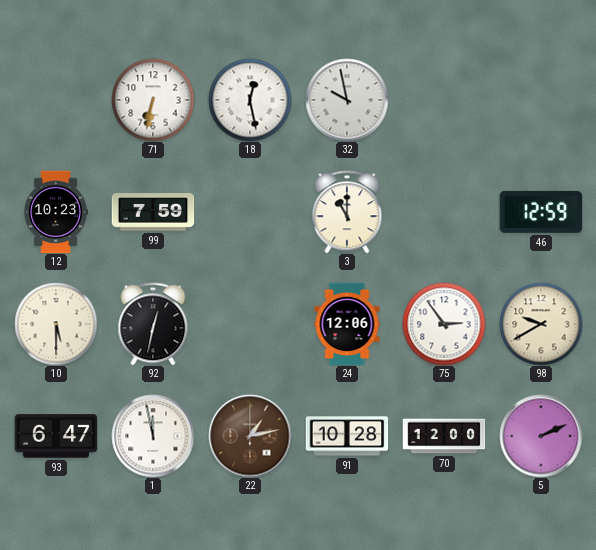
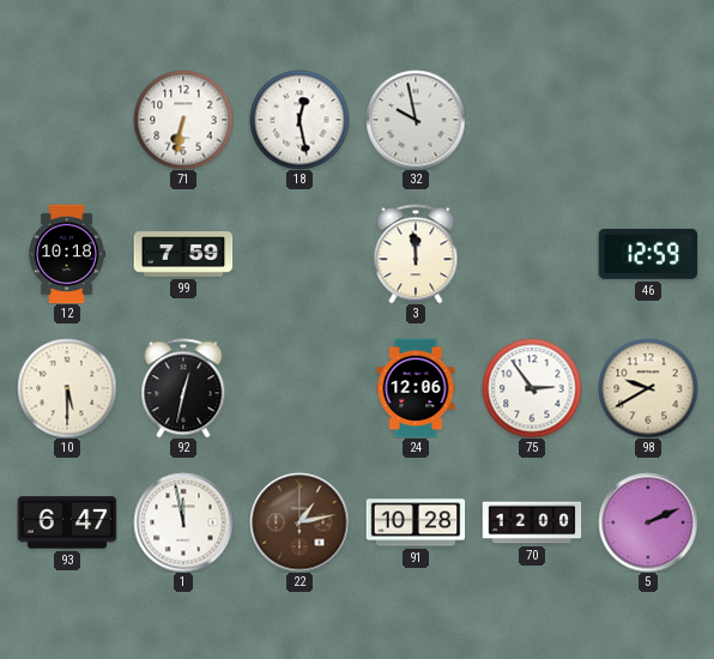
12: 10:23 -> 10:18 (67, 254)
3: 11:00 -> 11:59 (416, 254)
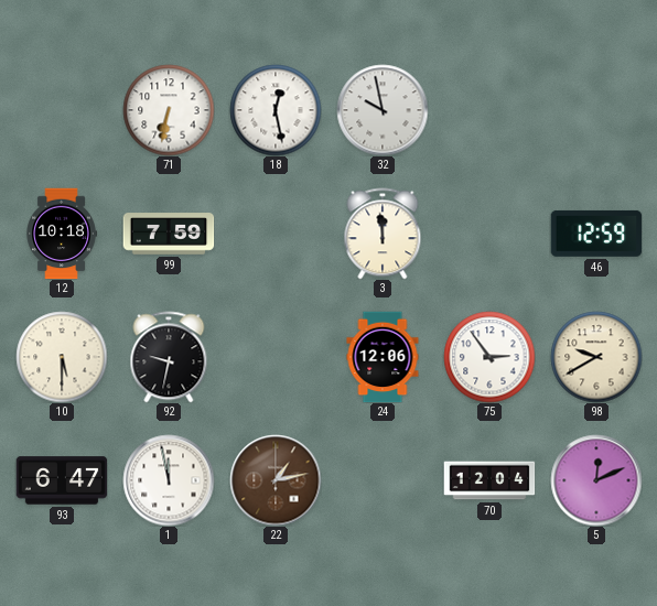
92: 12:32 -> 9:32 (169, 357)
91: 10:28 -> none (416, 522)
70: 12:00 -> 12:04 (489, 480)
5: 2:11 -> 12:11 (596, 480)
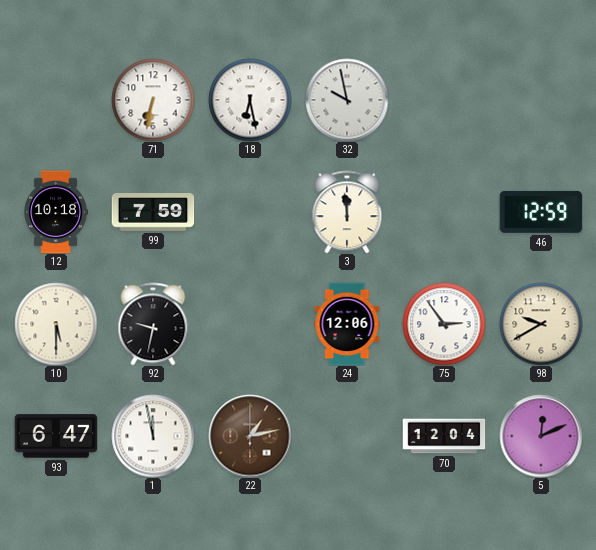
18: 12:28 -> 6:28 (250, 100)
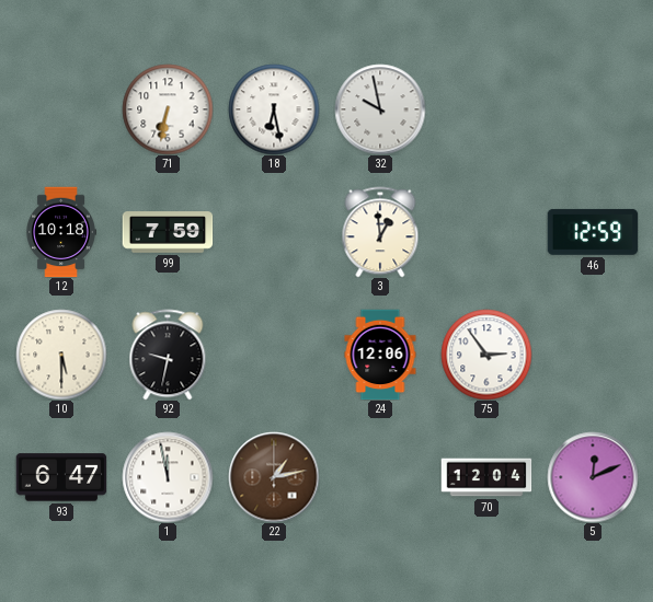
3: 11:59 -> 12:59 (380, 232)
98: 9:40 -> none (541, 324)
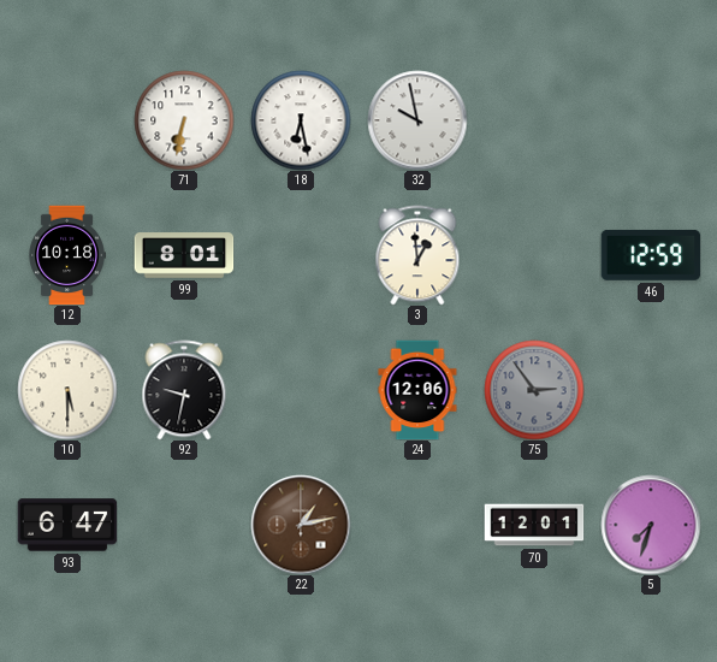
99: 7:59 -> 8:01 (184, 255)
75 dial: white -> grey (534, 390)
1: 11:58 -> none (168, 477)
70: 12:04 -> 12:01 (534, 525)
5: 12:11 -> 7:33 (651, 525)
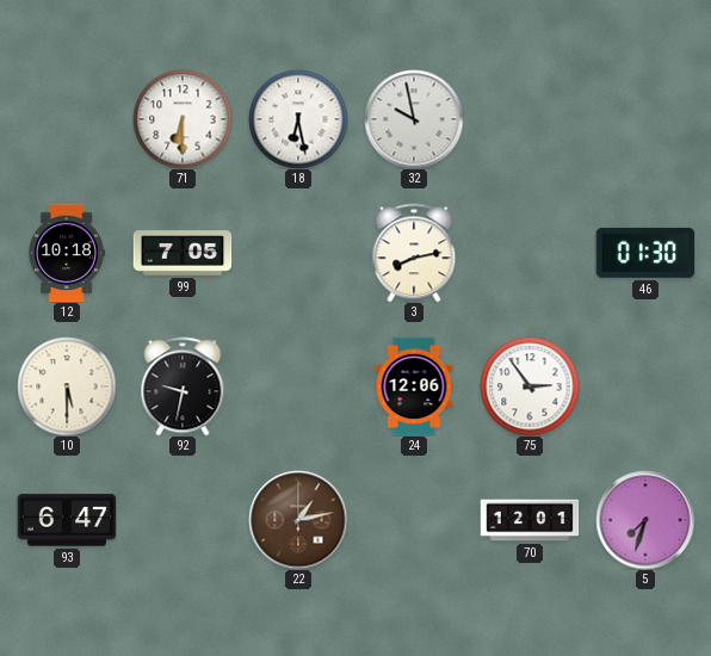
71: 6:32 -> 6:30 (183, 119)
99: 8:01 -> 7:05 (183, 253)
3: 12:59 -> 8:13 (414, 253)
46: 12:59 -> 01:30 (645, 253)
75 dial: grey -> white (530, 386)
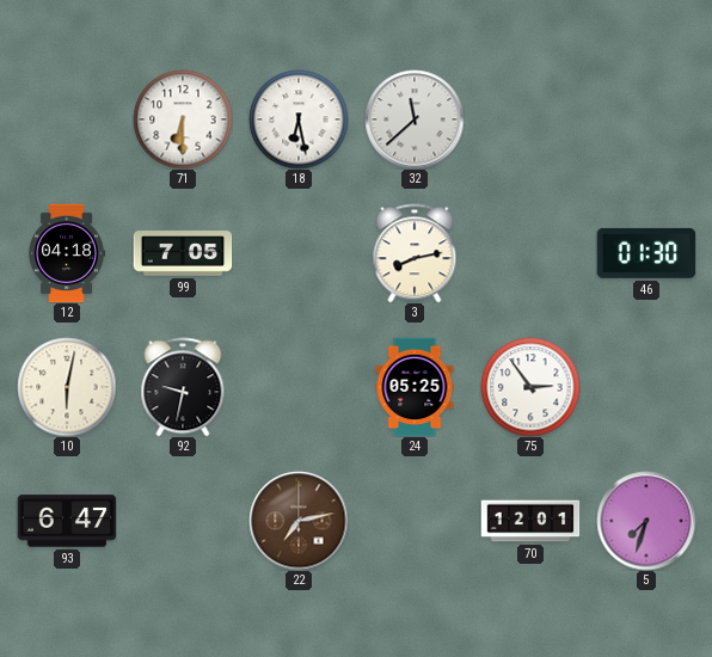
32: 9:58 -> 11:38 (415, 119)
12: 10:18 -> 04:18 (67, 253)
10: 5:30 -> 6:02 (67, 387)
24: 12:06 -> 05:25 (415, 387)
22: 1:13 -> 7:13 (299, 521)
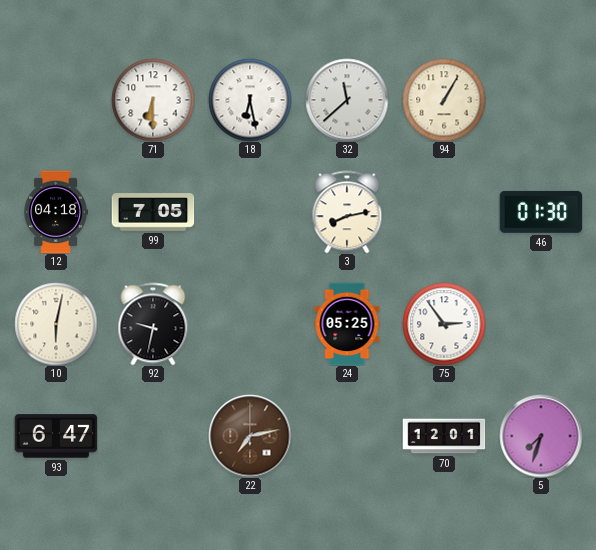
94: none -> 1:05 (444, 100)
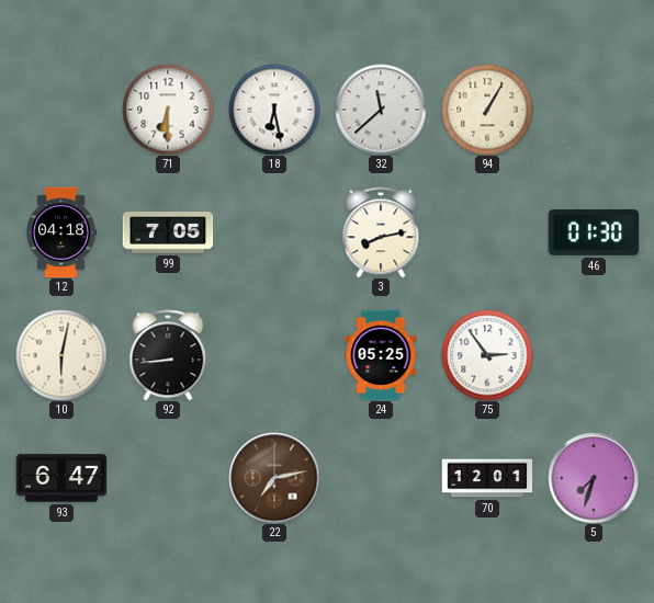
92: 9:32 -> 8:44 (168, 355)
